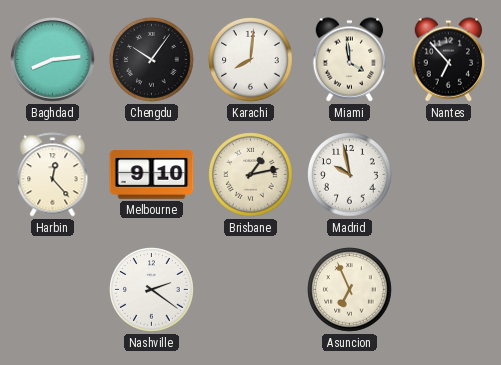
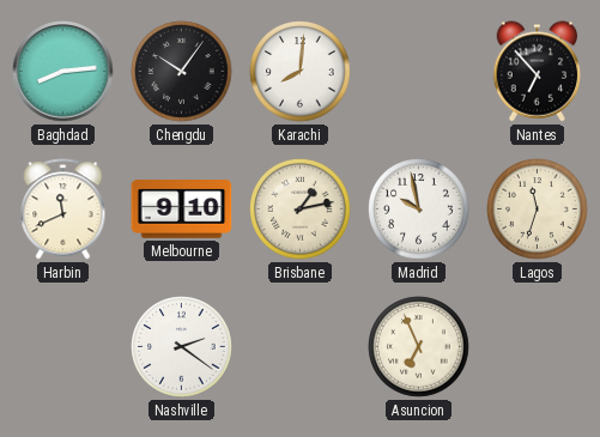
Miami: 3:59 -> none (350, 60)
Harbin: 12:23 -> 11:41 (63, 210)
Lagos: none -> 11:33 (538, 210)
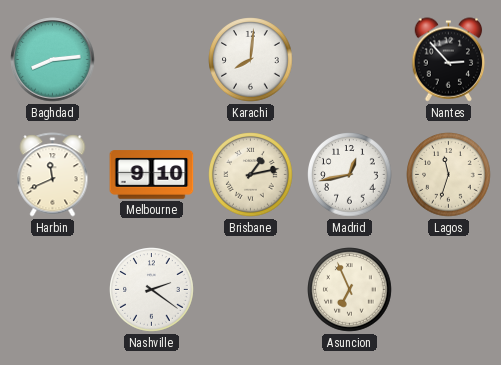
Chengdu: 10:06 -> none (182, 72)
Nantes: 6:53 -> 2:53 (449, 60)
Madrid: 9:58 -> 12:43 (350, 175)
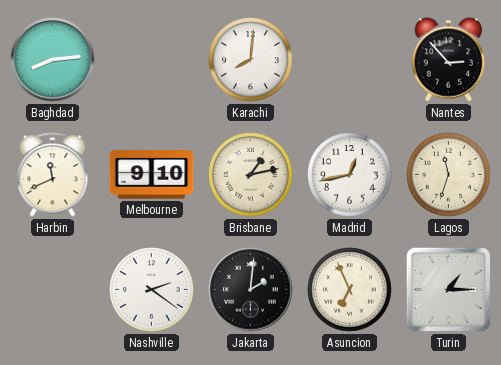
Jakarta: none -> 2:01 (251, 290)
Turin: none -> 1:15 (448, 289)
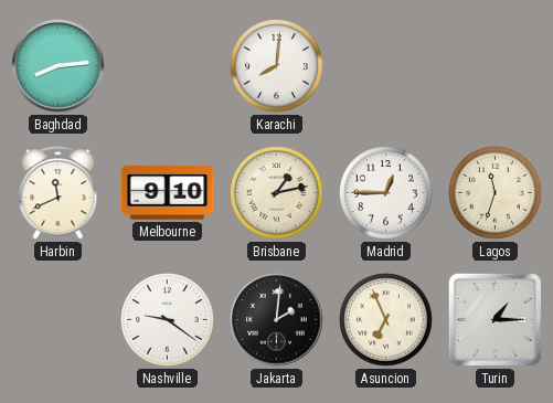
Nantes: 2:53 -> none (449, 60)
Madrid: 12:43 -> 12:45 (386, 193)
Nashville: 2:21 -> 9:21 (168, 320)
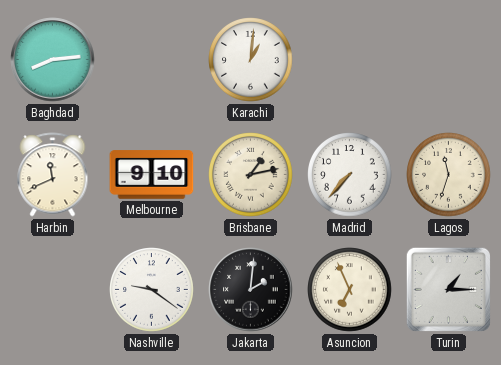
Karachi: 8:01 -> 1:01 (251, 60)
Madrid: 12:45 -> 7:37 (350, 175)
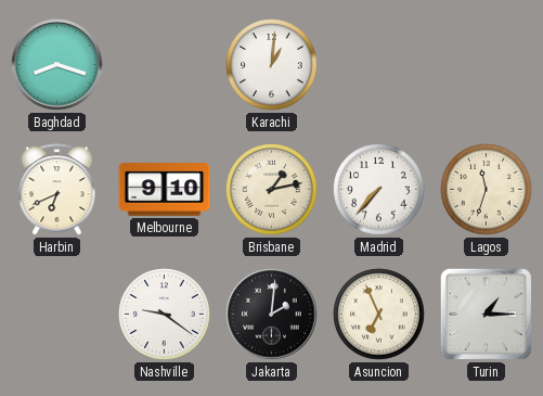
Baghdad: 8:14 -> 8:18 (57, 65)
Harbin: 11:41 -> 6:41 (57, 190)
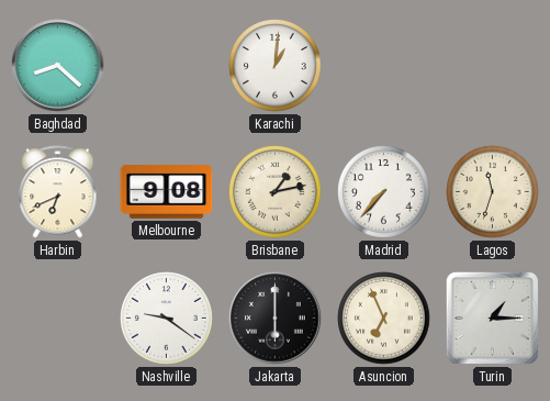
Baghdad: 8:18 -> 8:22 (58, 66)
Melbourne: 9:10 -> 9:08 (167, 192)
Jakarta: 2:01 -> 6:00 (276, 319)
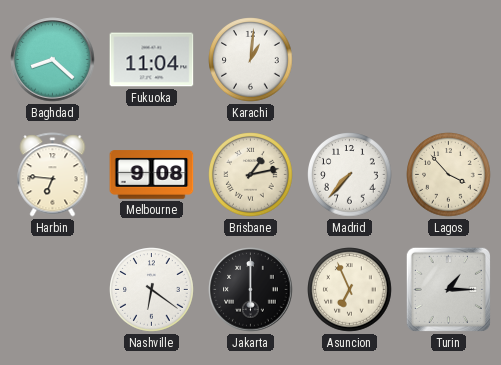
Fukuoka: none -> 11:04 (152, 60)
Harbin: 6:41 -> 6:46 (53, 175)
Lagos: 11:33 -> 3:53 (449, 175)
Nashville: 9:21 -> 6:21 (152, 290)
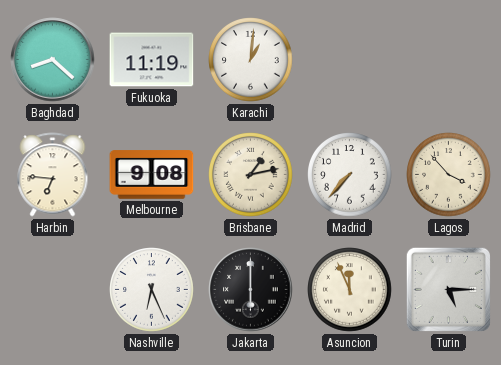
Fukuoka: 11:04 -> 11:19 (152, 60)
Nashville: 6:21 -> 6:26 (152, 290)
Asuncion: 6:56 -> 11:56 (350, 290)
Turin: 1:15 -> 5:15 (448, 289)
